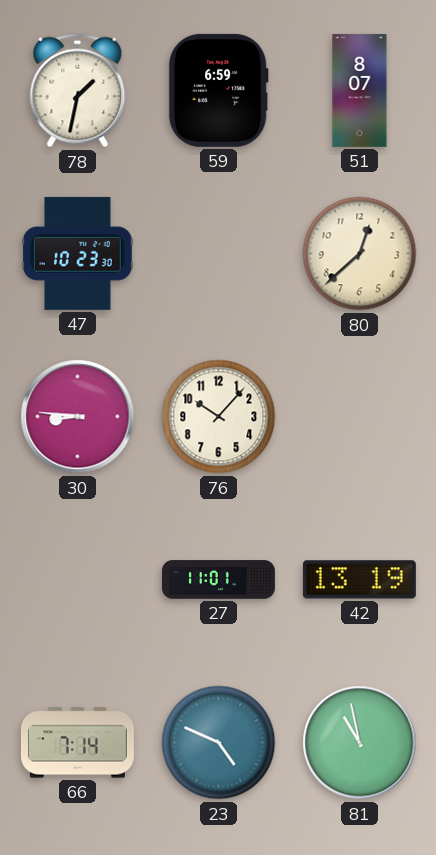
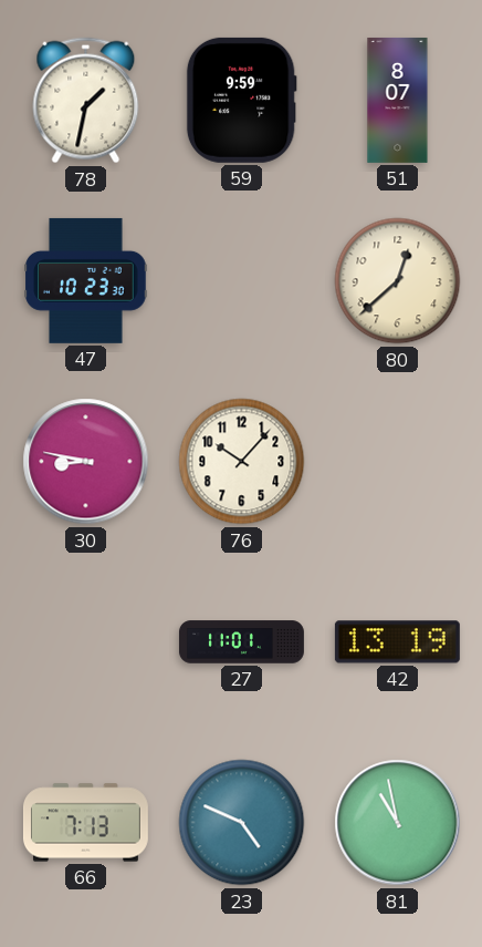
59: 6:59 -> 9:59 (241, 100)
30: 8:46 -> 8:47 (86, 462)
66: 7:14 -> 7:13 (85, 823)
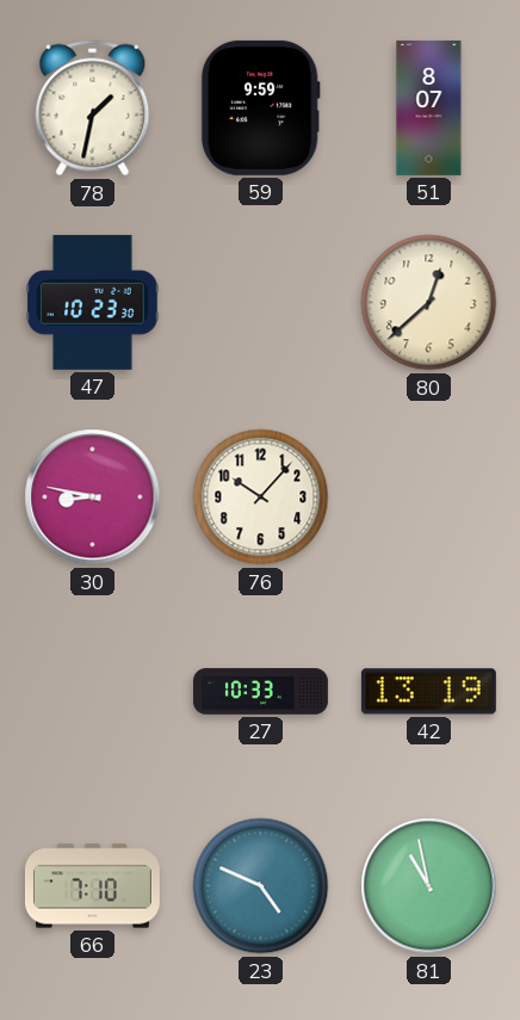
27: 11:01 -> 10:33 (261, 692)
66: 7:13 -> 7:10 (92, 886)
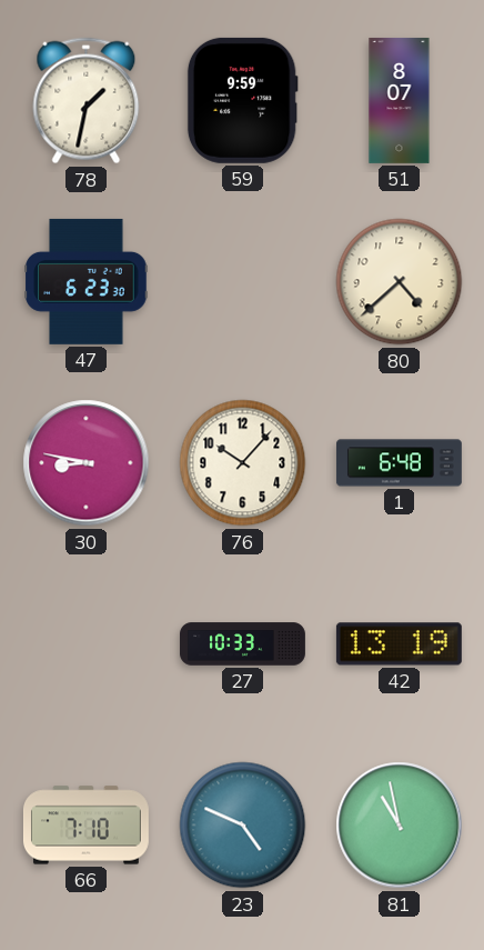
47: 10:23 -> 6:23 (87, 281)
80: 12:38 -> 4:38 (400, 282)
1: none -> 6:48 (399, 463)
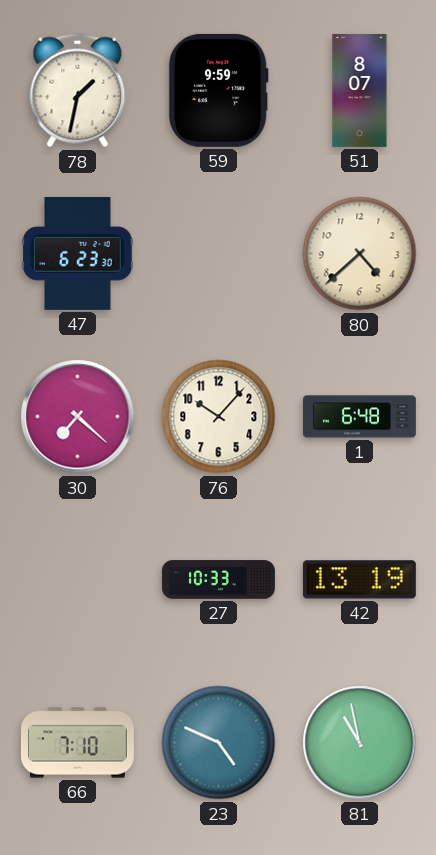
30: 8:47 -> 7:22 (78, 417)
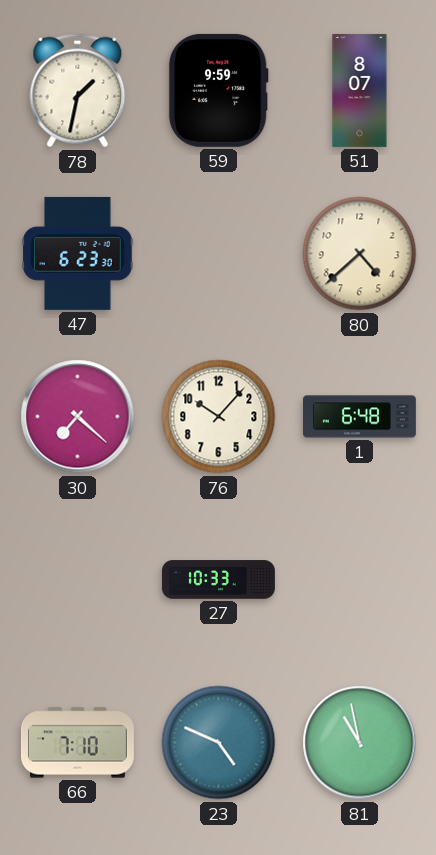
42: 13:19 -> none (359, 580)
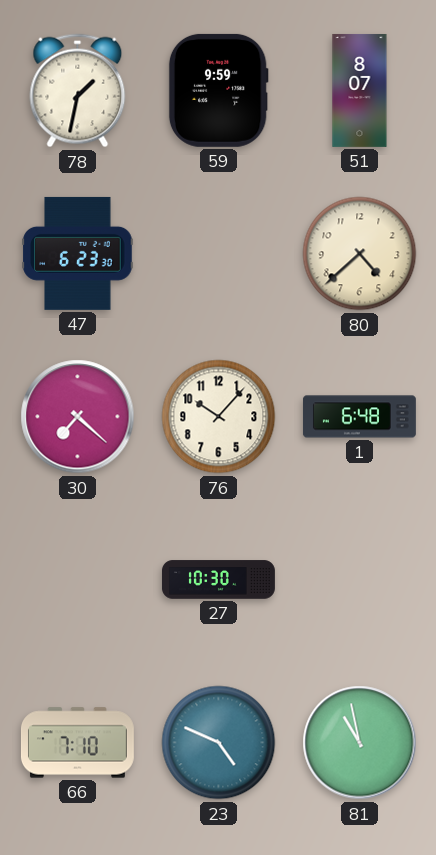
27: 10:33 -> 10:30 (219, 580)
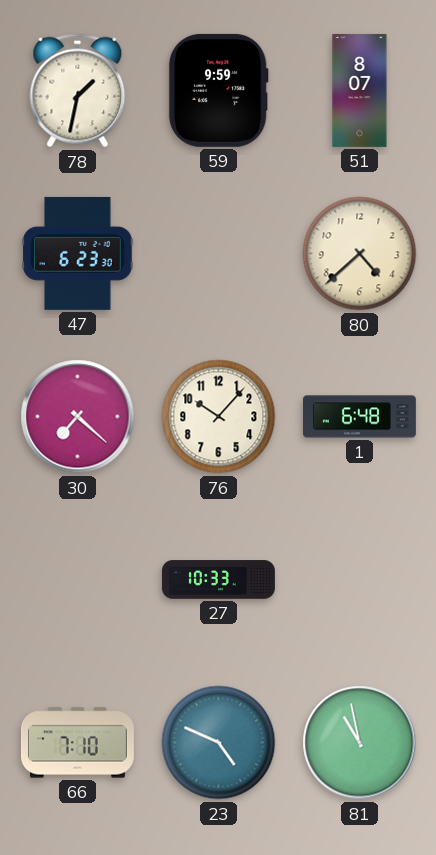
27: 10:30 -> 10:33 (219, 580)
